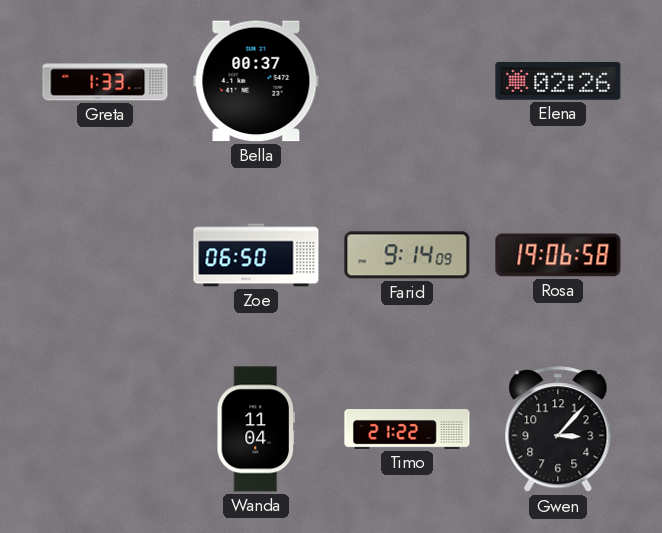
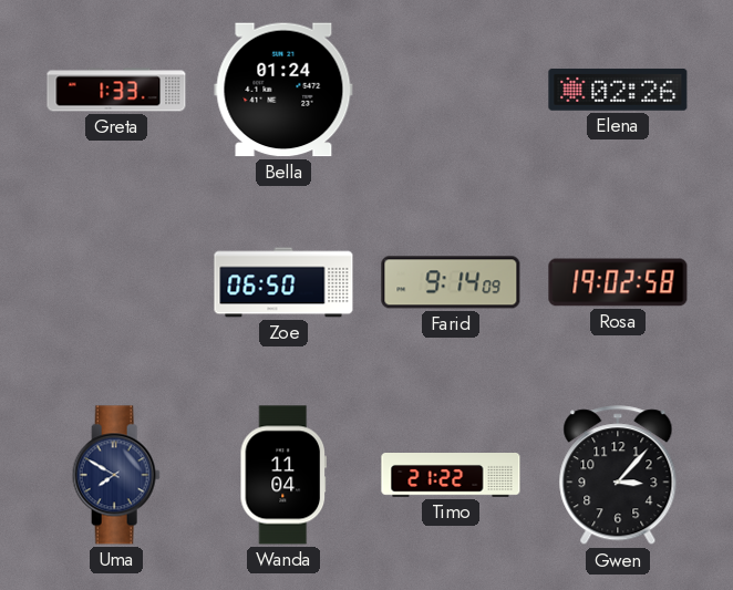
Bella: 00:37 -> 01:24 (283, 90)
Rosa: 19:06 -> 19:02 (618, 282)
Uma: none -> 7:50 (116, 475)
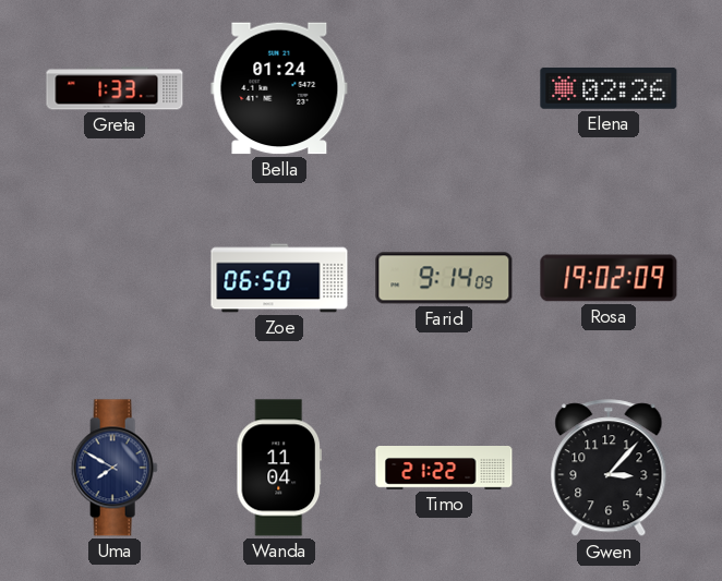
Rosa: 19:02:58 -> 19:02:09 (609, 278)
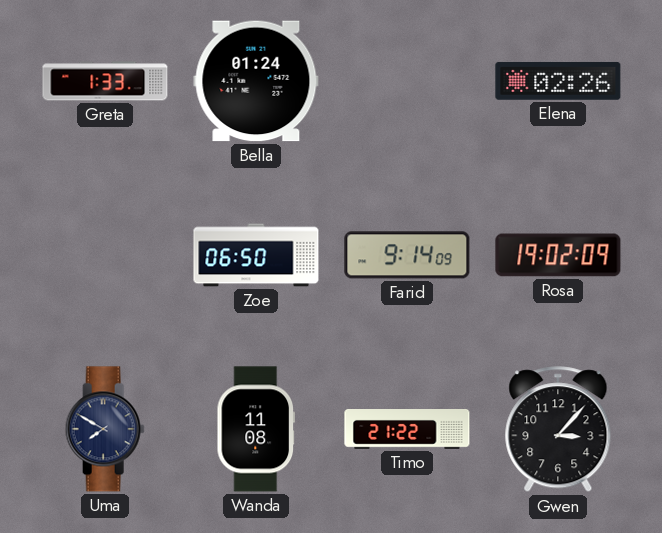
Wanda: 11:04 -> 11:08 (255, 429)
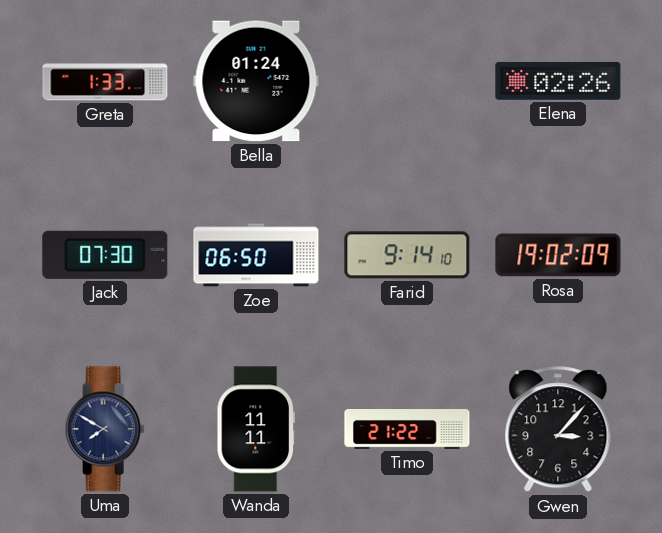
Jack: none -> 07:30 (105, 255)
Farid: 9:14:09 -> 9:14:10 (407, 255)
Wanda: 11:08 -> 11:11 (255, 429)
